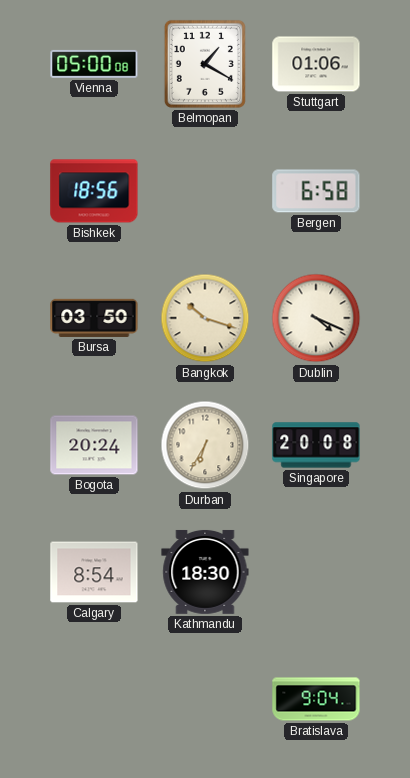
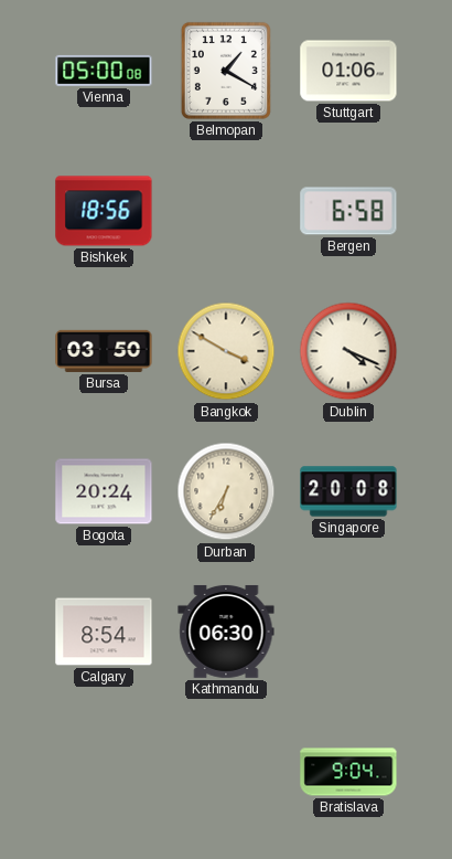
Bangkok: 10:18 -> 3:50 (226, 351)
Kathmandu: 18:30 -> 06:30 (226, 632)
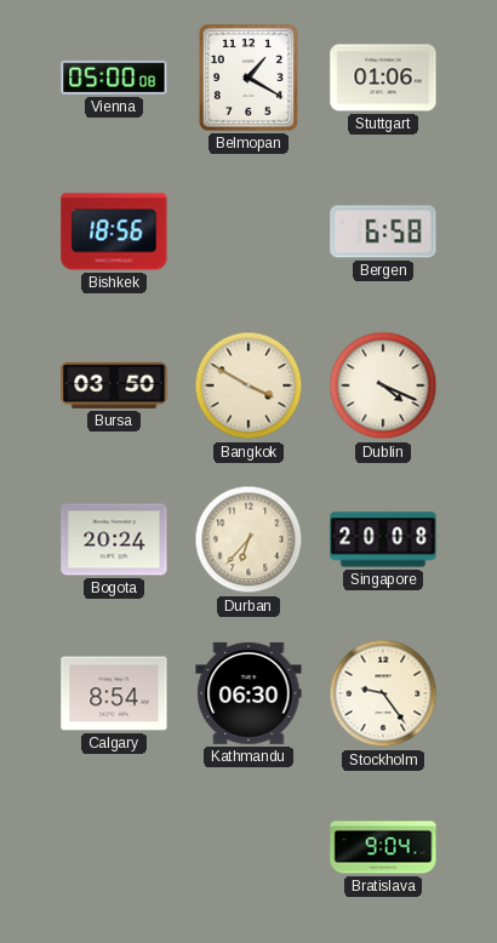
Durban: 6:35 -> 6:37 (248, 539)
Stockholm: none -> 9:24 (383, 693)
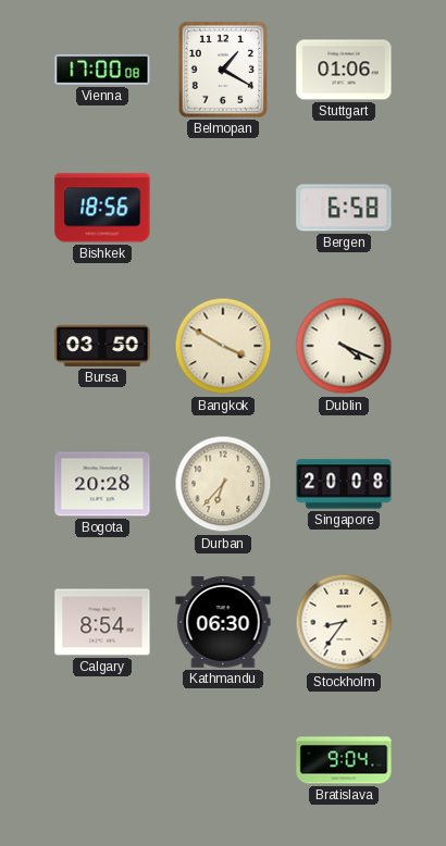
Vienna: 05:00 -> 17:00 (102, 70)
Bogota: 20:24 -> 20:28 (102, 484)
Stockholm: 9:24 -> 8:36 (344, 622)
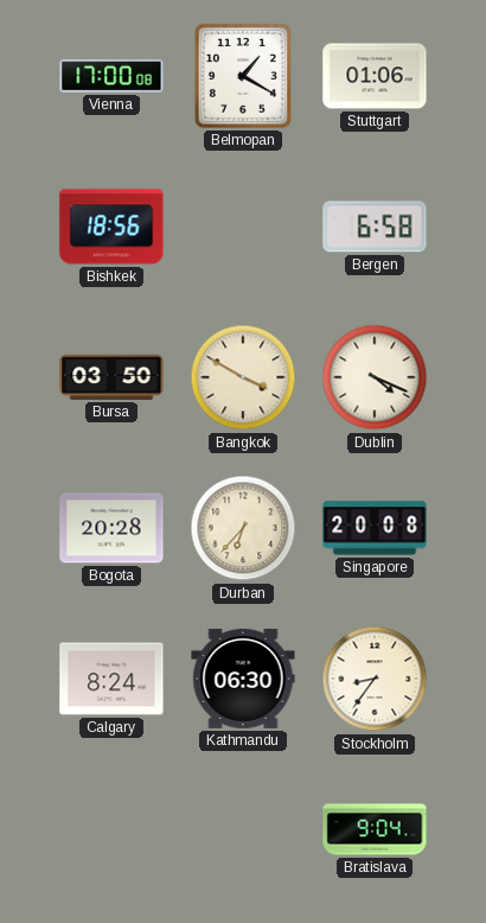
Calgary: 8:54 -> 8:24 (111, 679)
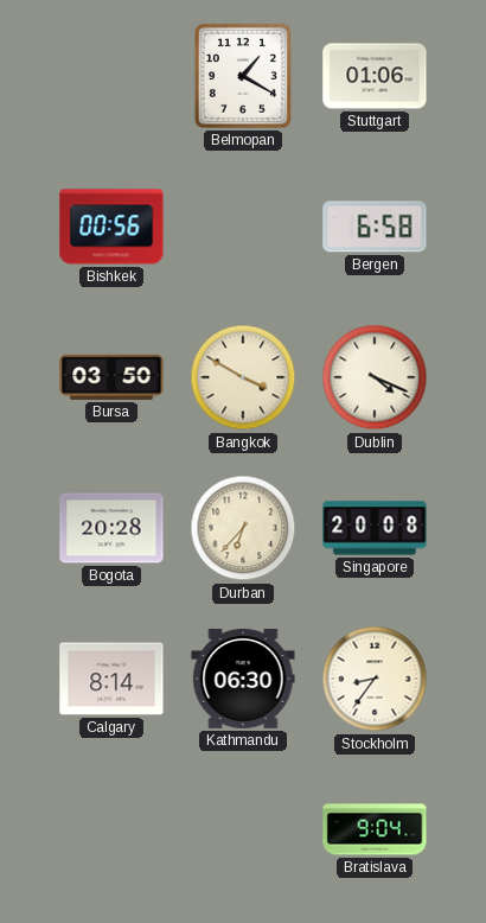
Vienna: 17:00 -> none (111, 76)
Bishkek: 18:56 -> 00:56 (111, 227)
Calgary: 8:24 -> 8:14 (111, 679)
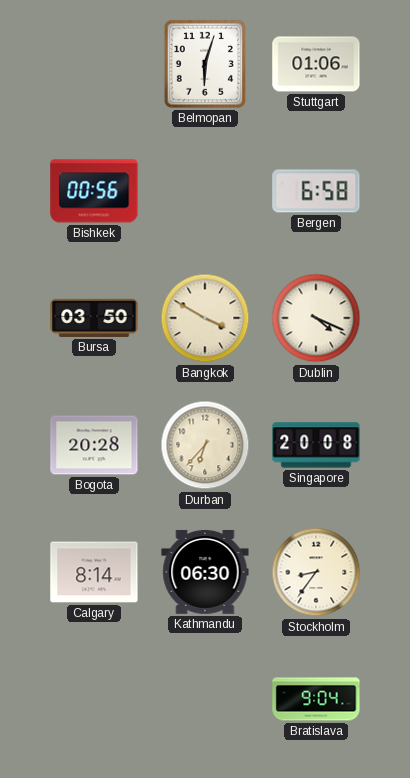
Belmopan: 1:20 -> 6:03 (205, 64)
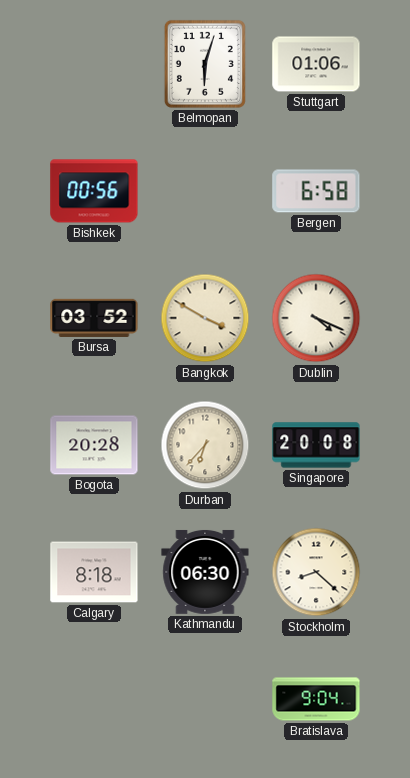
Bursa: 03:50 -> 03:52 (94, 318)
Calgary: 8:14 -> 8:18 (94, 572)
Stockholm: 8:36 -> 8:22 (316, 572)
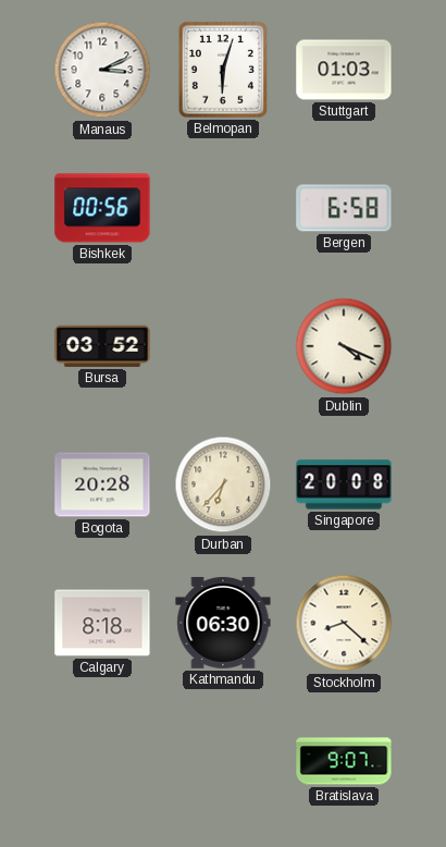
Manaus: none -> 3:11 (102, 70)
Stuttgart: 01:06 -> 01:03 (344, 70)
Bangkok: 3:50 -> none (205, 318)
Bratislava: 9:04 -> 9:07 (344, 761)
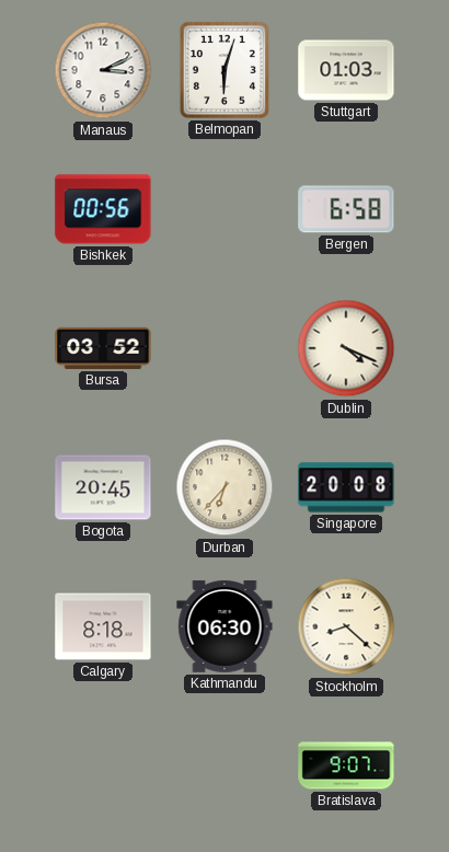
Bogota: 20:28 -> 20:45 (103, 487)
